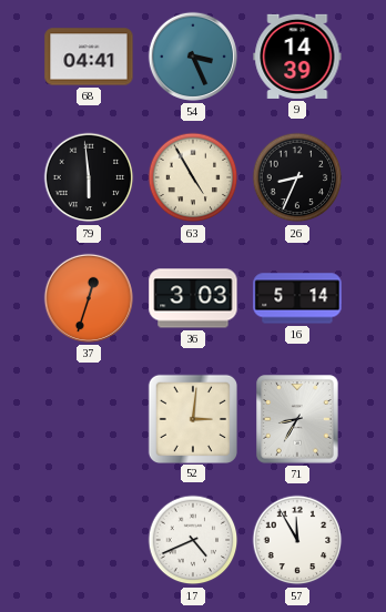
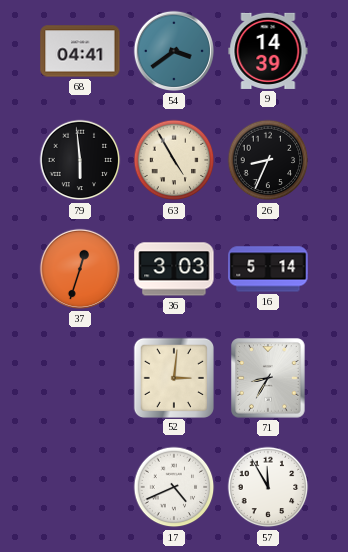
54: 3:26 -> 3:39 (174, 51)
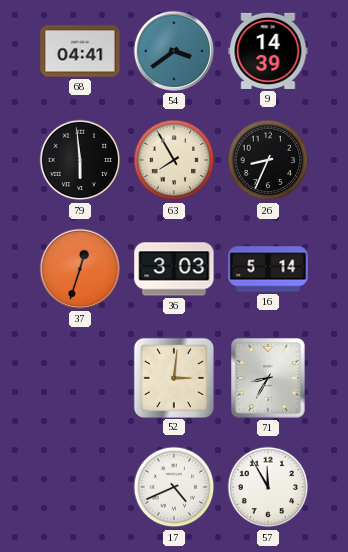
63: 4:55 -> 7:55 (174, 160)
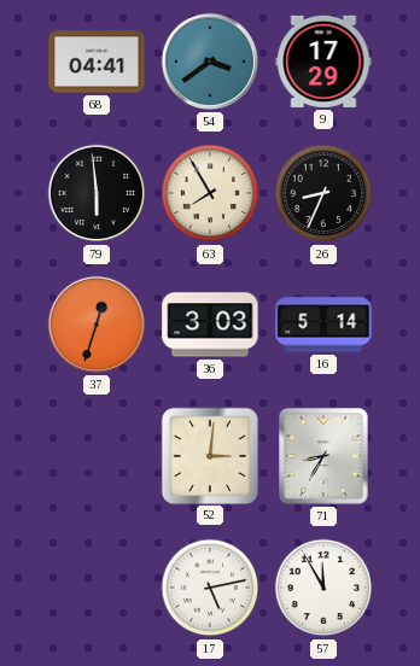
9: 14:39 -> 17:29 (323, 62)
17: 4:41 -> 5:13 (210, 588)
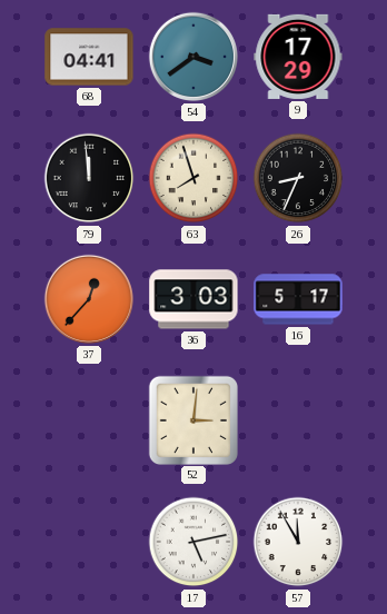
79: 5:59 -> 11:59 (89, 178)
63: 7:55 -> 7:57 (193, 178)
37: 12:33 -> 12:37 (89, 299)
16: 5:14 -> 5:17 (298, 299)
71: 8:35 -> none (323, 456)
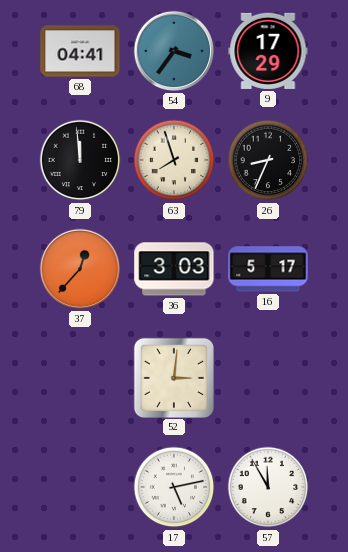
54: 3:39 -> 3:36 (174, 51)
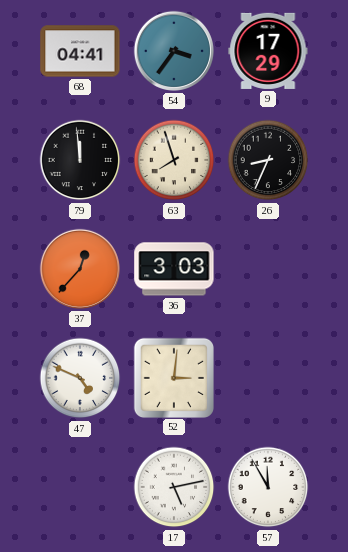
16: 5:17 -> none (268, 269)
47: none -> 4:49 (80, 378)
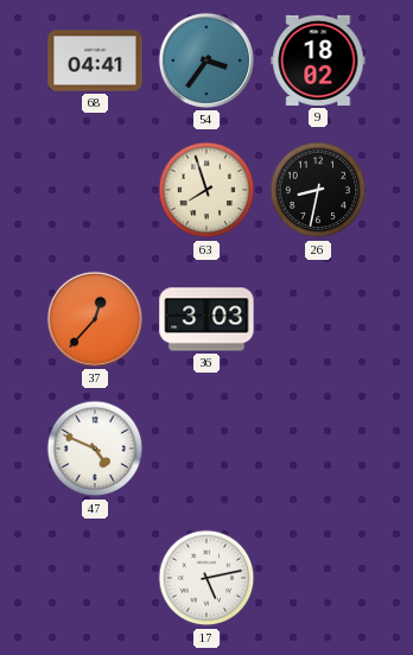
9: 17:29 -> 18:02 (318, 61)
79: 11:59 -> none (80, 160)
26: 8:34 -> 8:32 (318, 190)
52: 3:01 -> none (173, 377)
57: 11:55 -> none (268, 487)
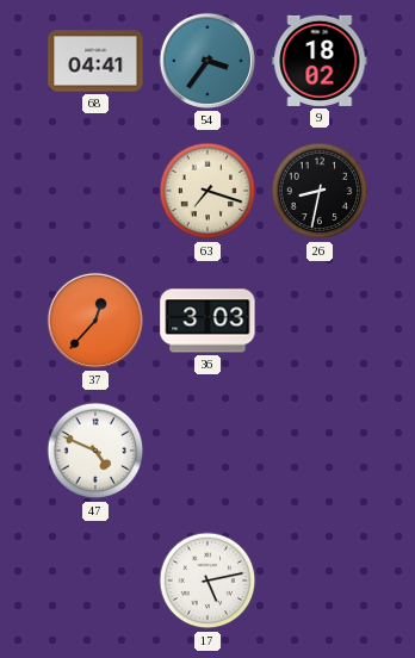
63: 7:57 -> 7:18 (207, 191)
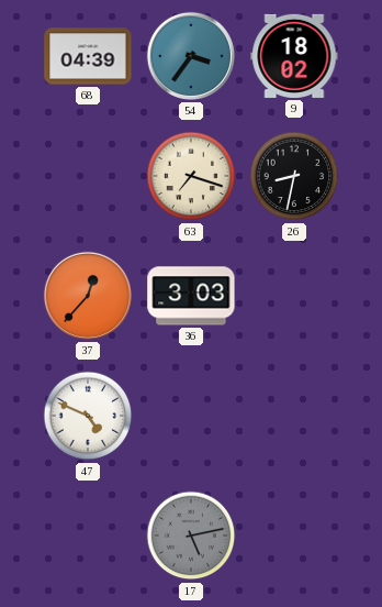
68: 04:41 -> 04:39 (88, 56)
17 dial: white -> grey (191, 536)
